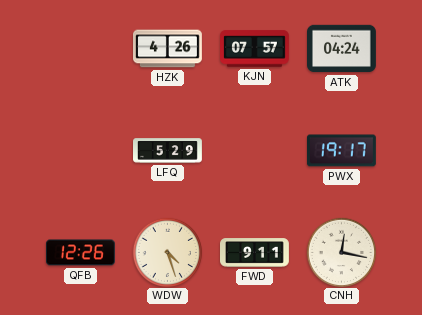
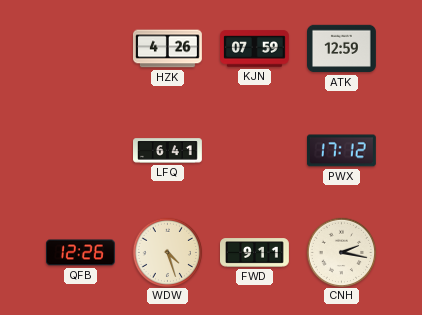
KJN: 07:57 -> 07:59 (255, 49)
ATK: 04:24 -> 12:59 (342, 49)
LFQ: 5:29 -> 6:41 (168, 151)
PWX: 19:17 -> 17:12 (341, 151)
CNH: 12:17 -> 2:17 (341, 252)
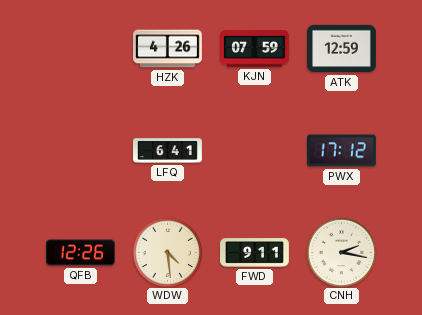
WDW: 4:27 -> 4:29 (167, 252)
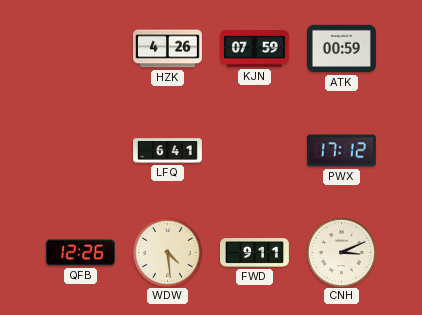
ATK: 12:59 -> 00:59 (342, 49)
CNH: 2:17 -> 3:11 (341, 252)
